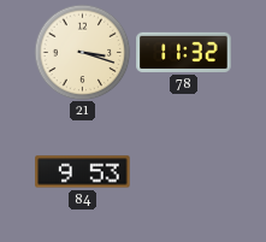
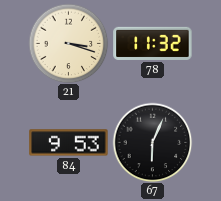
67: none -> 6:04 (152, 142)
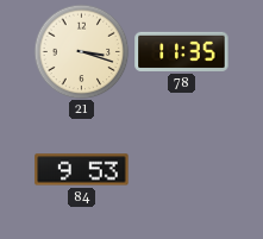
78: 11:32 -> 11:35 (182, 51)
67: 6:04 -> none (152, 142)
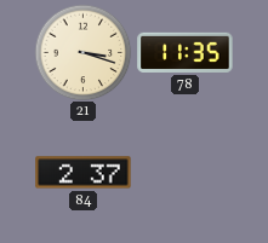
84: 9:53 -> 2:37 (84, 173)
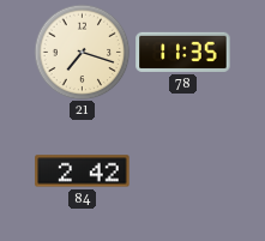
21: 3:18 -> 7:18 (82, 52)
84: 2:37 -> 2:42 (83, 171)
